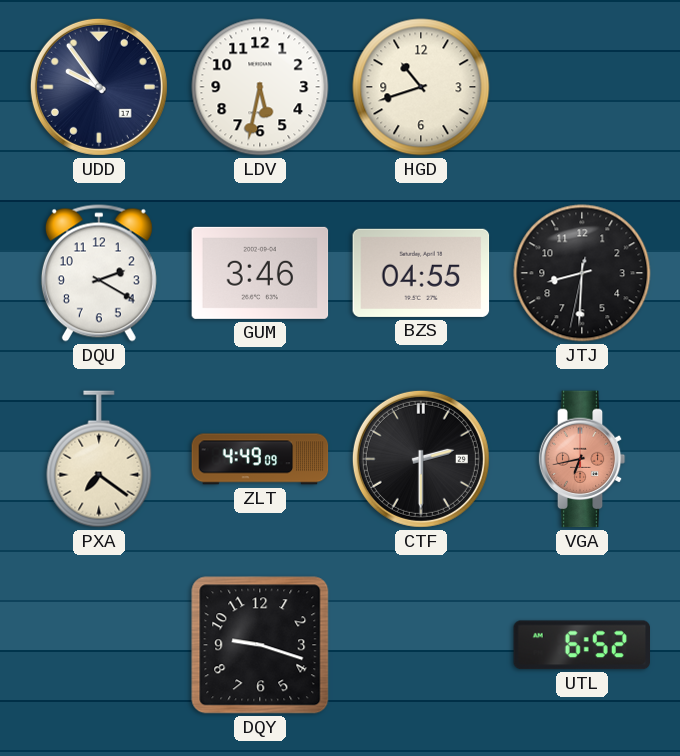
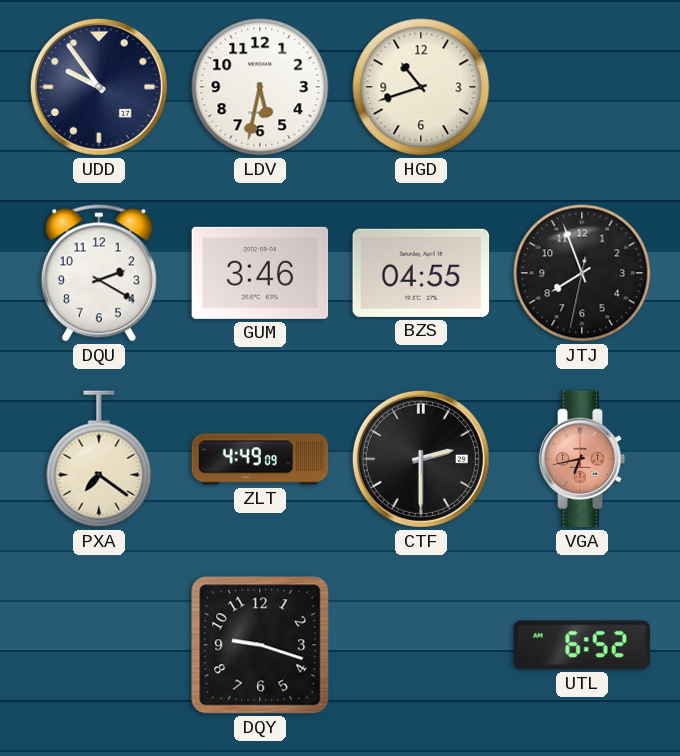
JTJ: 8:30 -> 7:56 (582, 273)
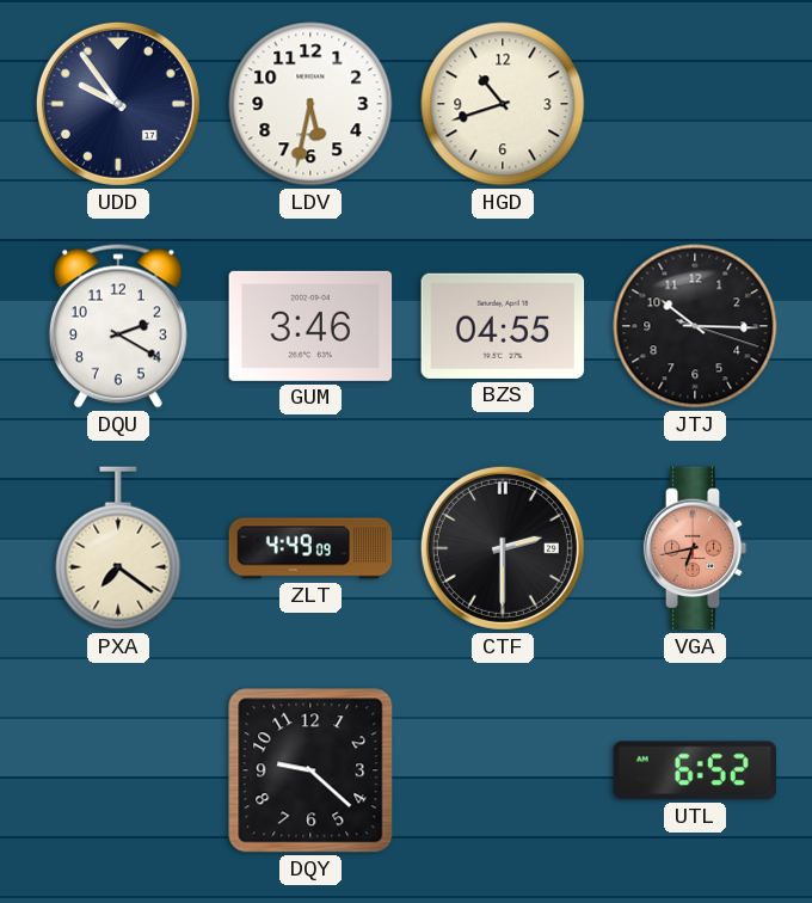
JTJ: 7:56 -> 10:15 (695, 326)
DQY: 9:18 -> 9:22 (310, 770)
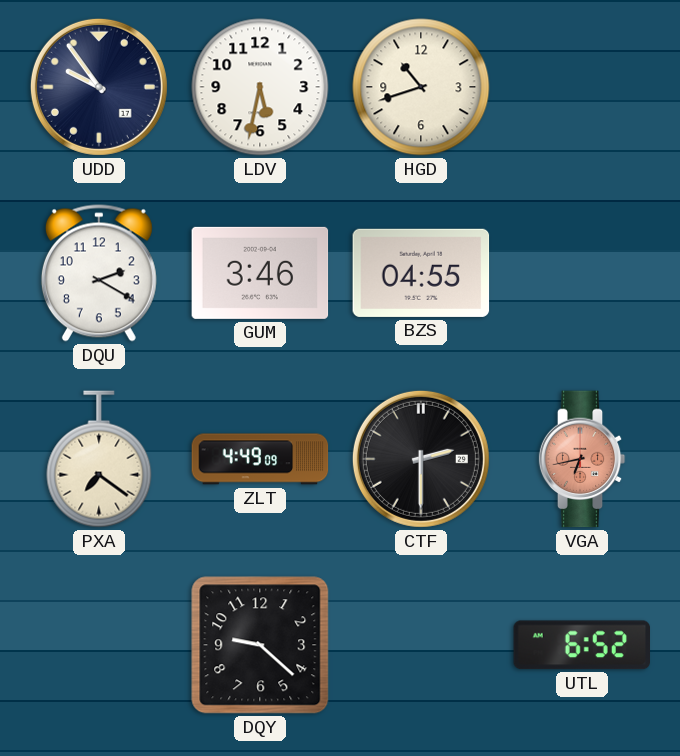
JTJ: 10:15 -> none (695, 326)
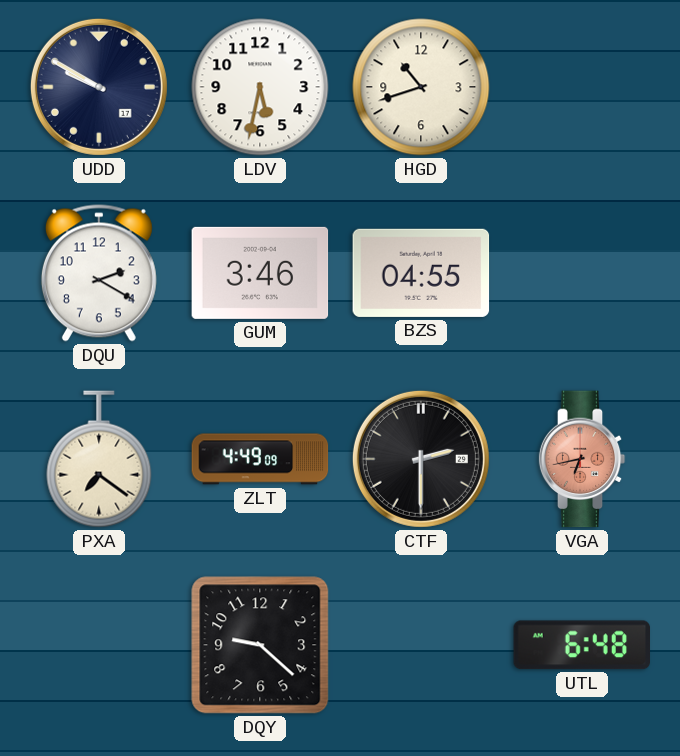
UDD: 9:54 -> 9:50 (99, 87)
UTL: 6:52 -> 6:48 (581, 645)
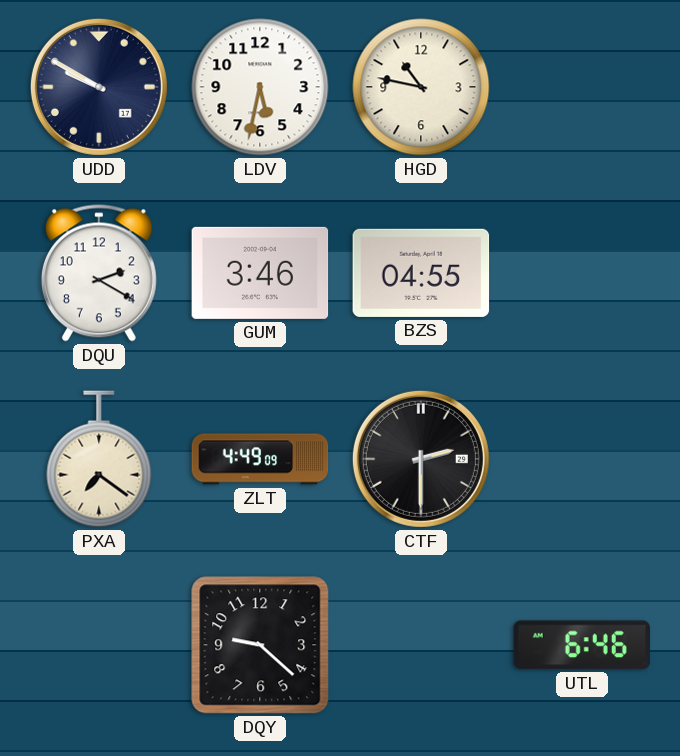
HGD: 10:42 -> 10:47 (421, 87)
VGA: 6:43 -> none (582, 459)
UTL: 6:48 -> 6:46 (581, 645)
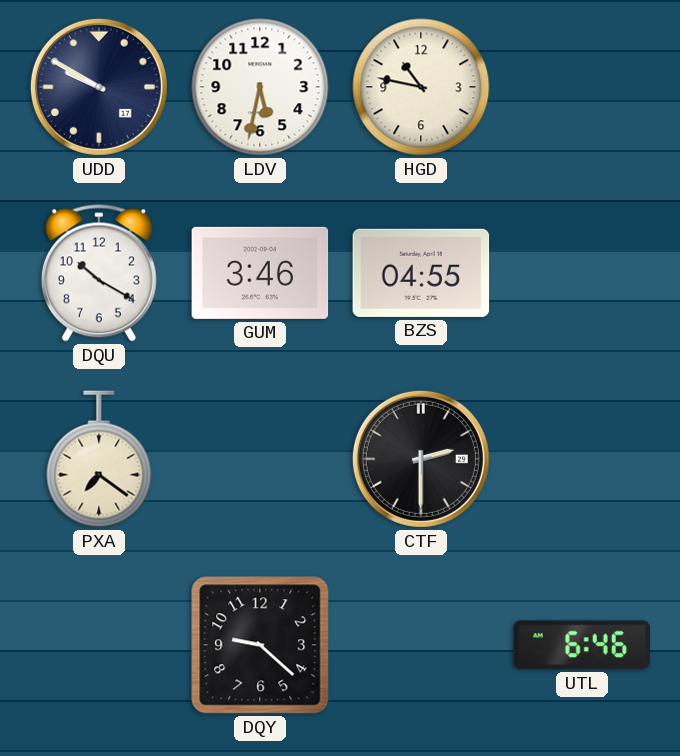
DQU: 2:20 -> 10:20 (99, 273)
ZLT: 4:49 -> none (260, 459)
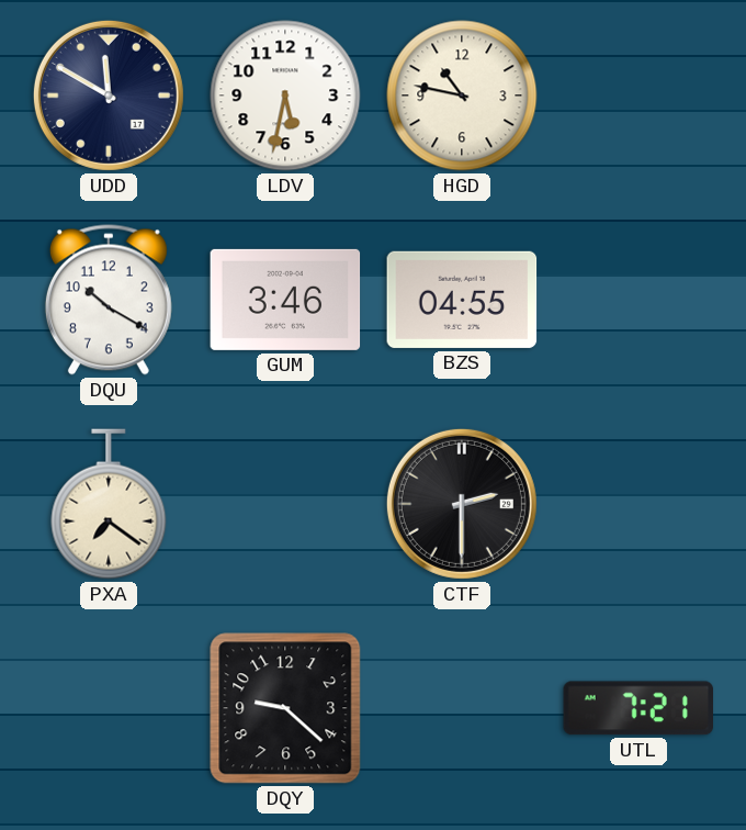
UDD: 9:50 -> 11:50 (109, 96)
UTL: 6:46 -> 7:21 (637, 708)
